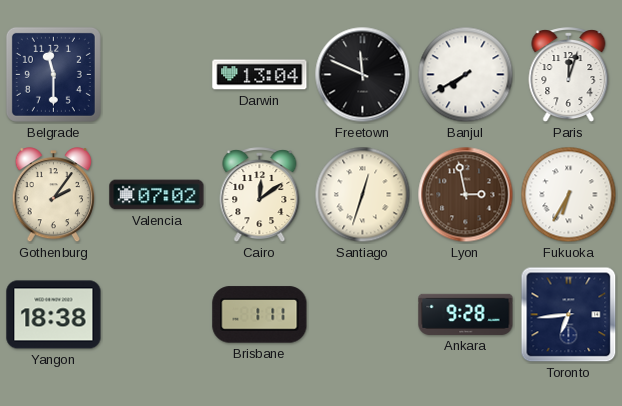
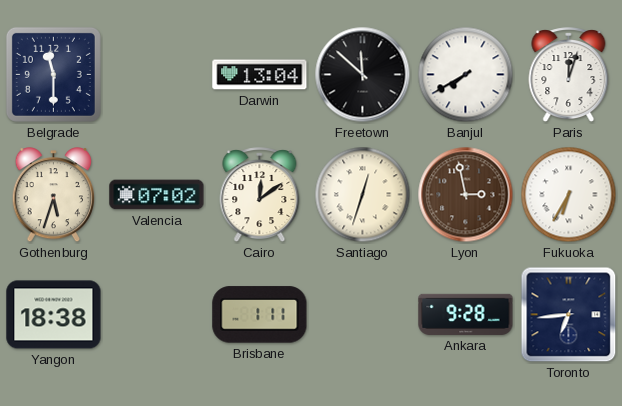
Freetown: 11:49 -> 11:52 (363, 75)
Gothenburg: 2:06 -> 5:33 (53, 195)
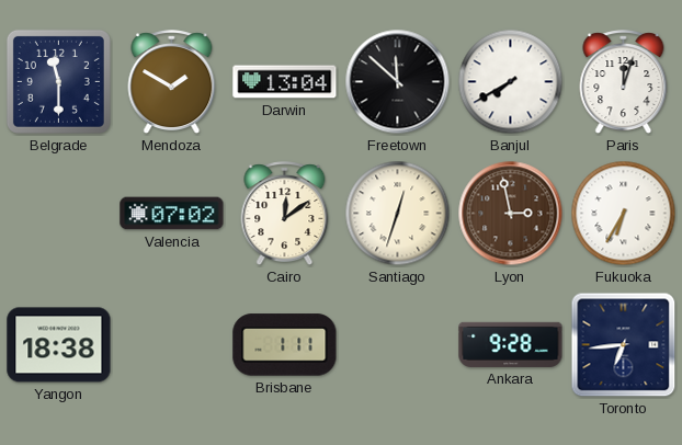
Mendoza: none -> 1:50 (172, 82)
Gothenburg: 5:33 -> none (53, 195)
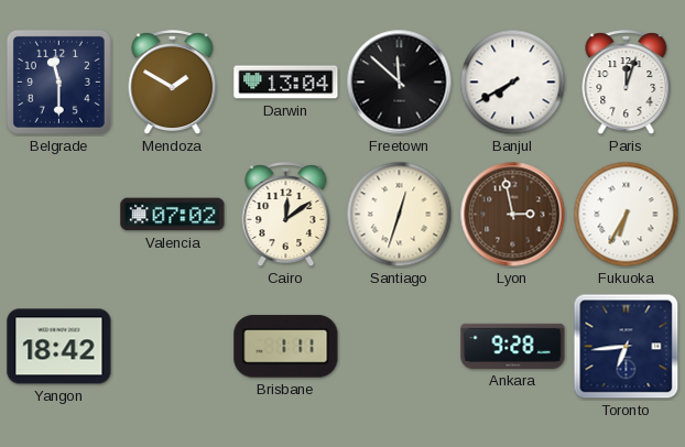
Yangon: 18:38 -> 18:42 (59, 347)
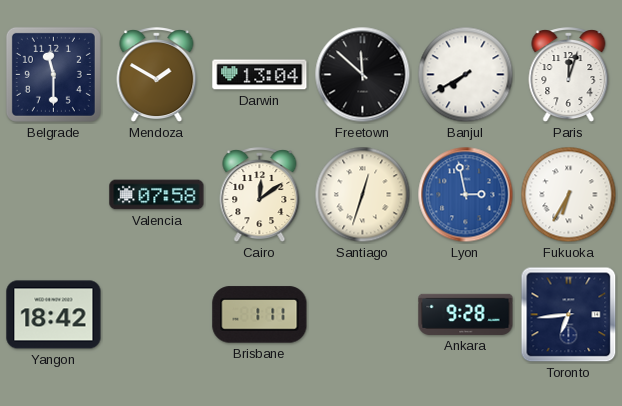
Valencia: 07:02 -> 07:58 (157, 195)
Lyon dial: brown -> blue (466, 195)
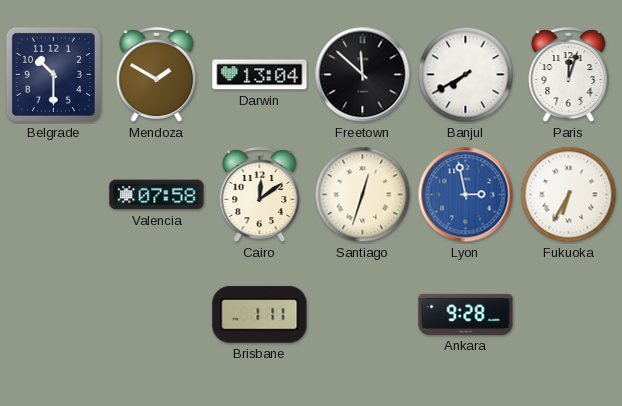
Belgrade: 11:30 -> 10:30 (53, 74)
Yangon: 18:42 -> none (54, 315)
Toronto: 6:44 -> none (569, 315)
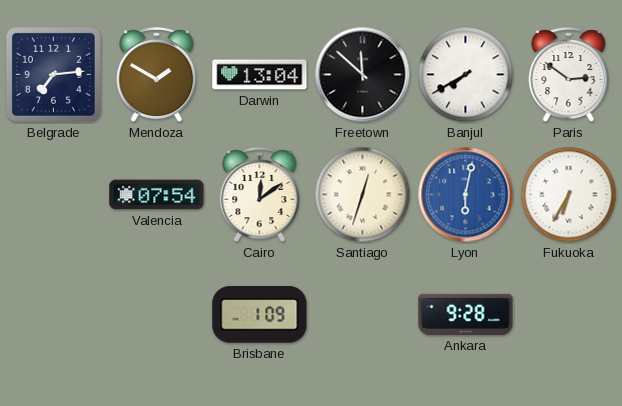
Belgrade: 10:30 -> 7:14 (53, 74)
Paris: 12:03 -> 2:51 (569, 75)
Valencia: 07:58 -> 07:54 (157, 195)
Lyon: 2:58 -> 6:02 (466, 195)
Brisbane: 1:11 -> 1:09 (260, 315)
